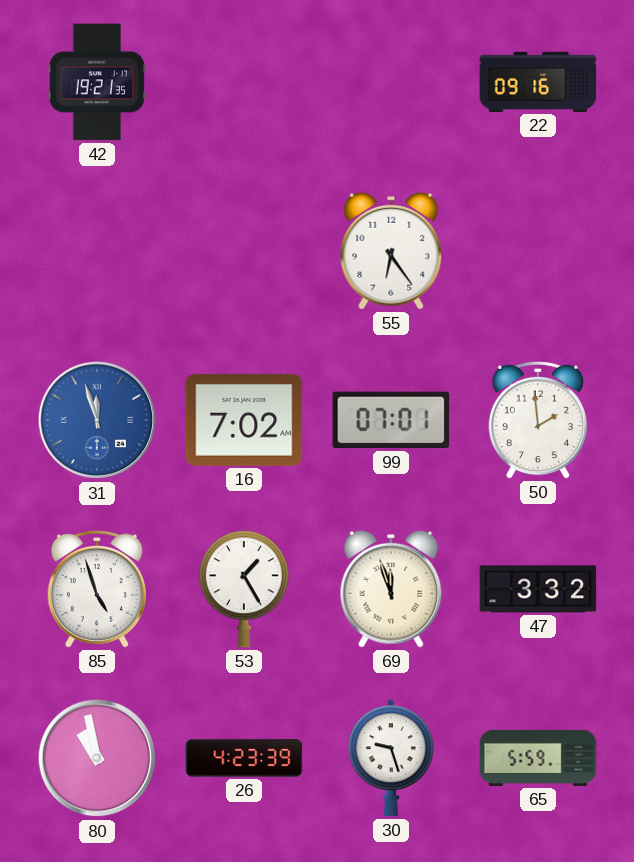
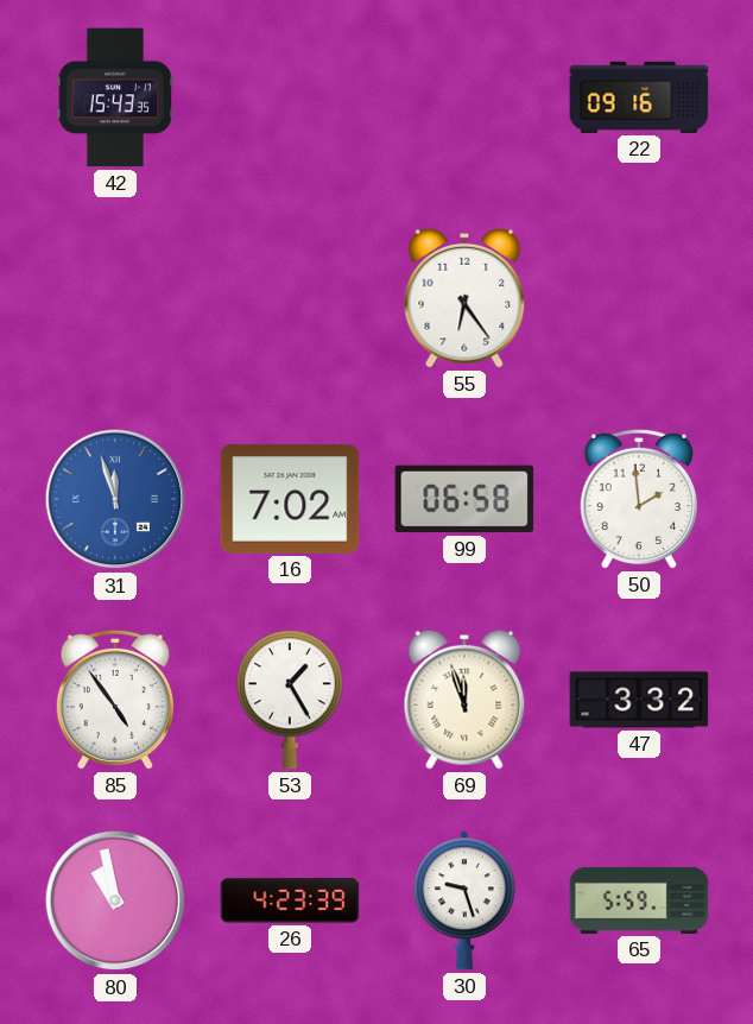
42: 19:21 -> 15:43 (114, 97)
99: 07:01 -> 06:58 (464, 499)
85: 4:57 -> 4:54 (115, 700)
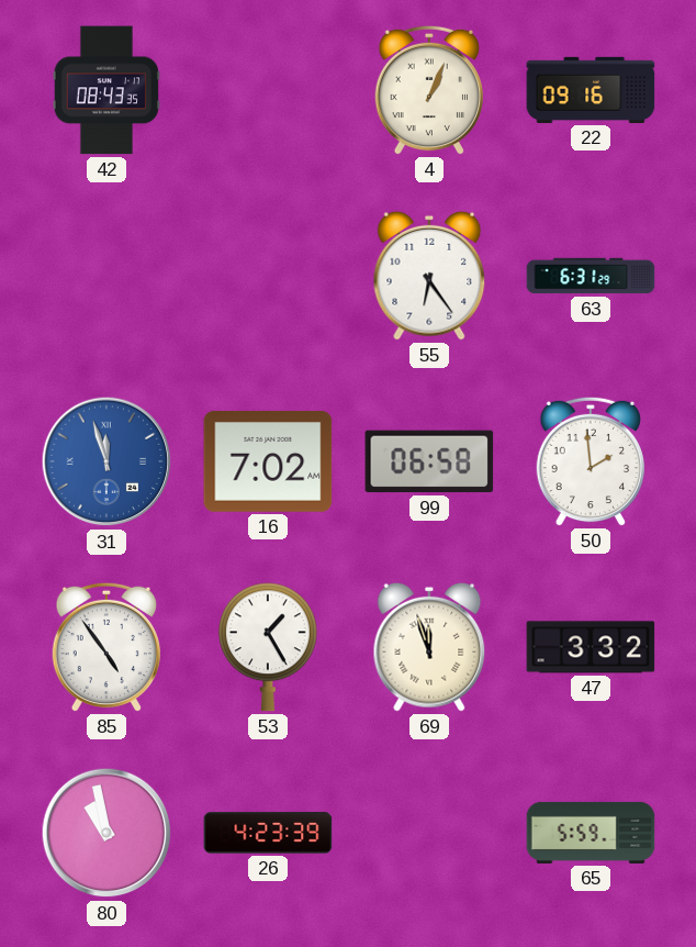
42: 15:43 -> 08:43 (105, 90)
4: none -> 1:04 (429, 90)
63: none -> 6:31 (591, 276)
30: 9:27 -> none (464, 900)
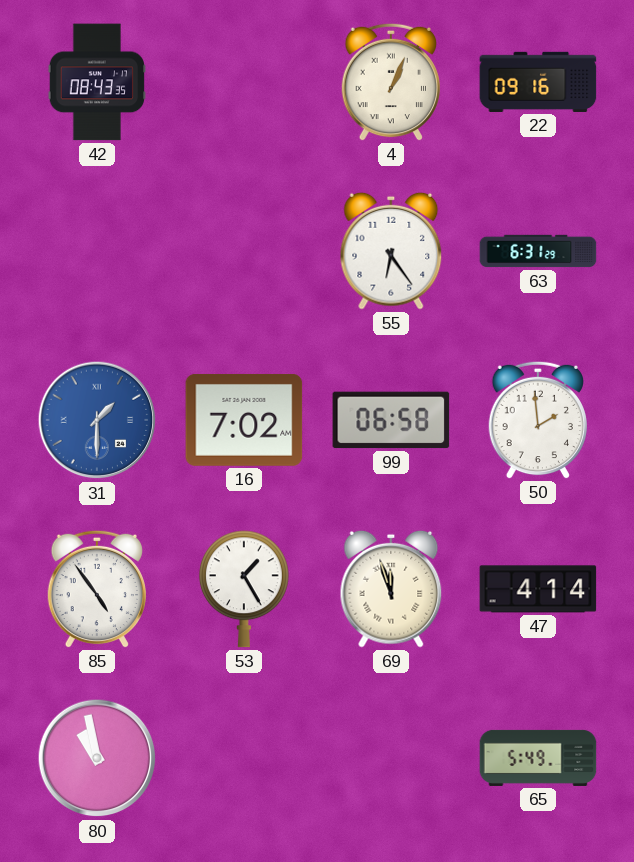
31: 11:57 -> 1:30 (97, 420)
47: 3:32 -> 4:14 (538, 589)
26: 4:23 -> none (268, 833)
65: 5:59 -> 5:49 (538, 758)
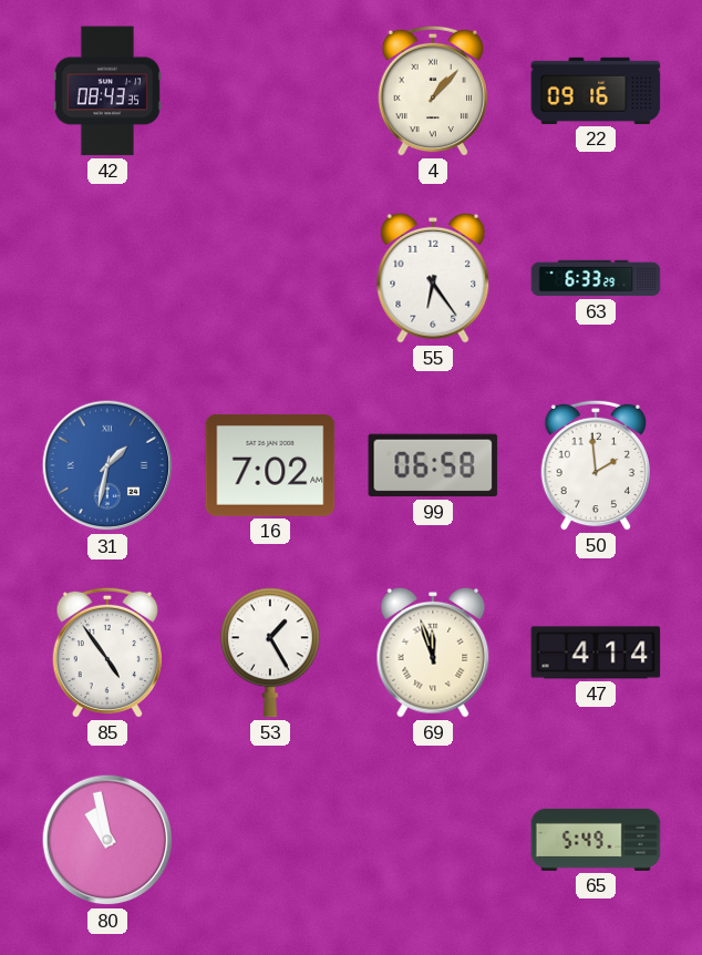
4: 1:04 -> 1:07 (433, 91)
63: 6:31 -> 6:33 (596, 278)
31: 1:30 -> 1:32 (107, 465)
